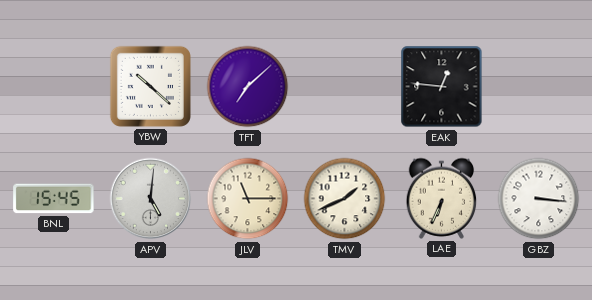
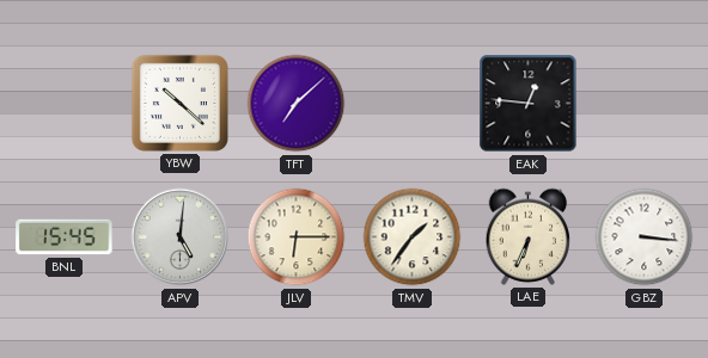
JLV: 11:15 -> 6:15 (297, 237)
TMV: 1:41 -> 1:36 (413, 237)
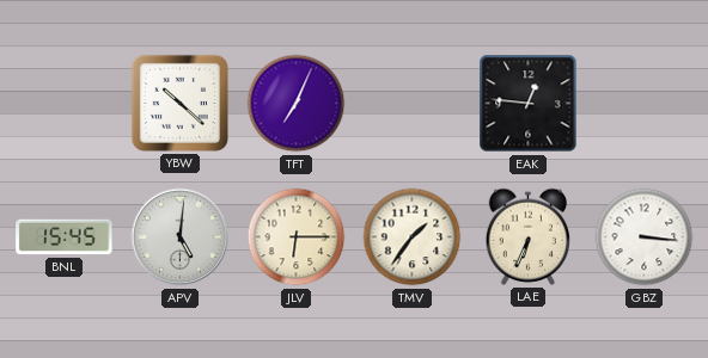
TFT: 7:08 -> 7:04 (297, 104)
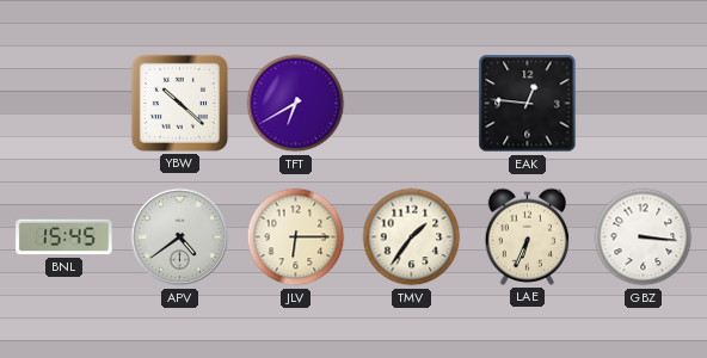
TFT: 7:04 -> 6:40 (296, 104)
APV: 5:01 -> 4:39 (180, 237)
